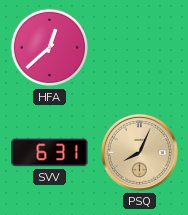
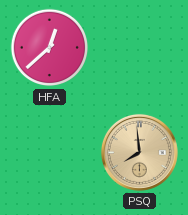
SVV: 6:31 -> none (50, 153)
PSQ: 8:04 -> 7:59 (139, 152)
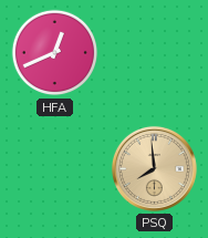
HFA: 12:38 -> 12:41 (55, 53)
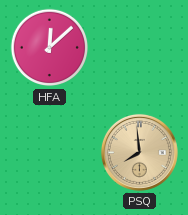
HFA: 12:41 -> 12:08 (50, 48)
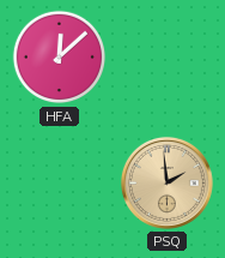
PSQ: 7:59 -> 1:59 (166, 182)
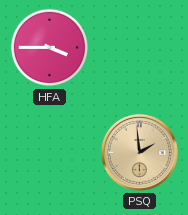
HFA: 12:08 -> 3:45 (50, 48)
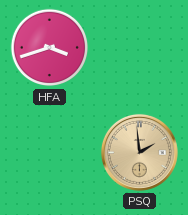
HFA: 3:45 -> 3:42 (50, 48)
